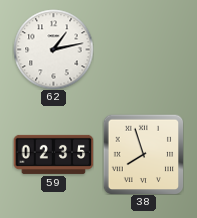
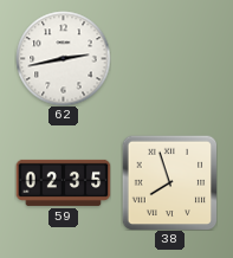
62: 1:13 -> 2:43 (63, 58)
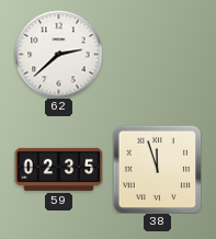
62: 2:43 -> 2:38 (58, 54)
38: 7:57 -> 11:57 (157, 169)
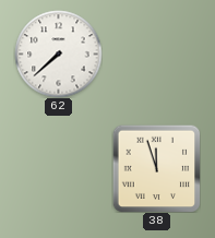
62: 2:38 -> 7:38 (58, 53)
59: 02:35 -> none (58, 169)
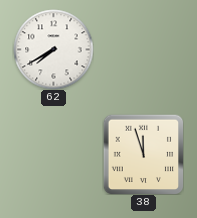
62: 7:38 -> 7:40 (53, 49)
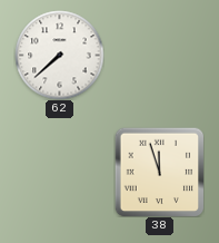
62: 7:40 -> 7:38 (59, 55)
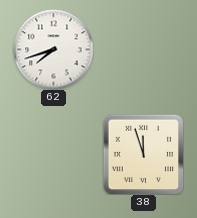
62: 7:38 -> 7:42 (53, 49)
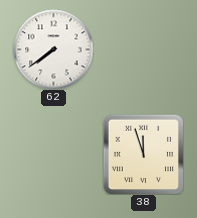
62: 7:42 -> 7:39 (53, 49)
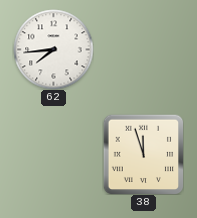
62: 7:39 -> 7:44 (53, 49)
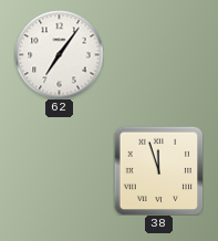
62: 7:44 -> 7:06 (59, 54)
